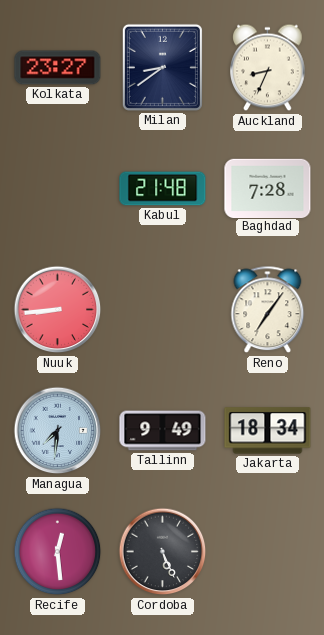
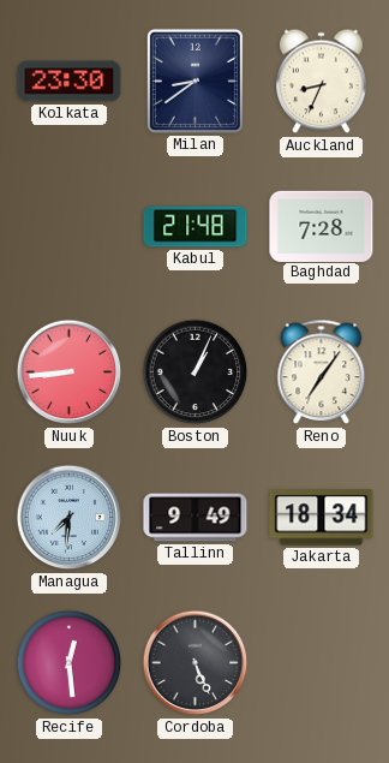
Kolkata: 23:27 -> 23:30 (70, 82)
Boston: none -> 1:04 (196, 372)
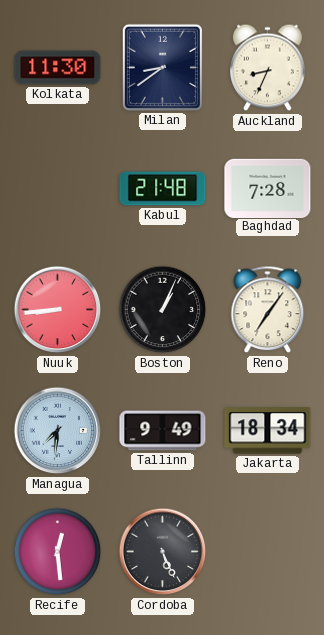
Kolkata: 23:30 -> 11:30 (58, 68)
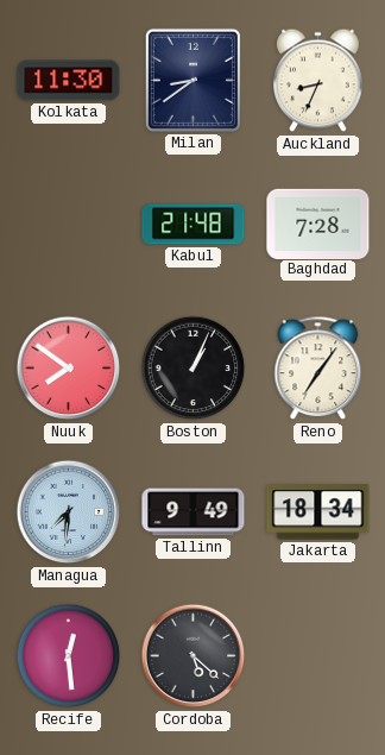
Nuuk: 8:44 -> 7:51 (69, 369)
Cordoba: 5:26 -> 5:22 (194, 656)
